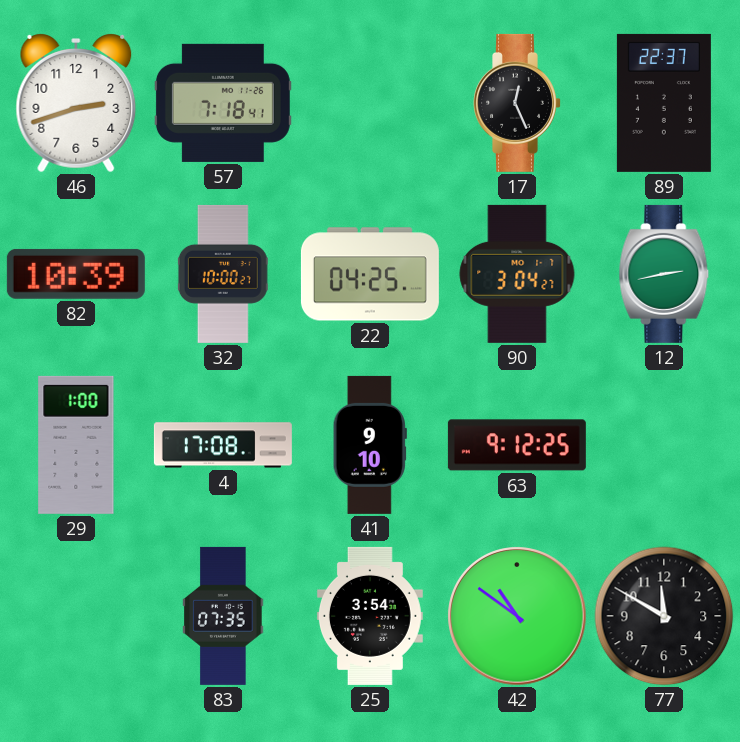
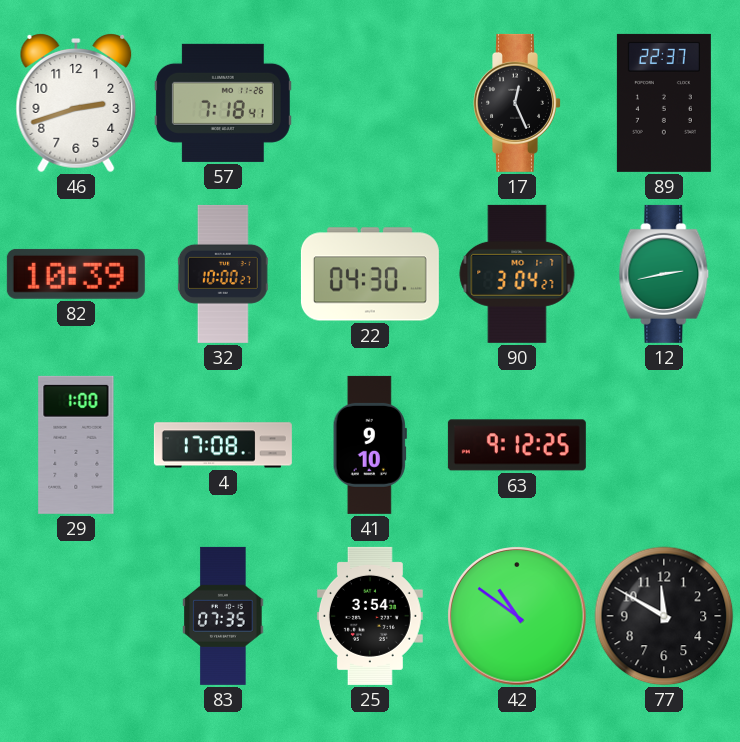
22: 04:25 -> 04:30 (370, 274)
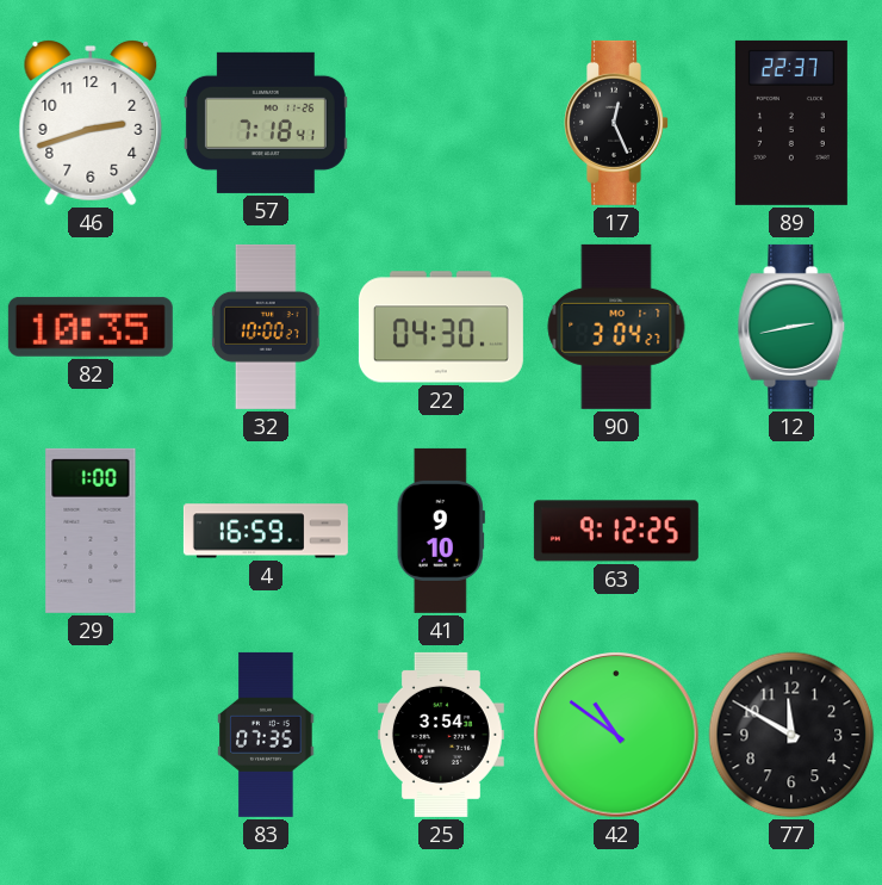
82: 10:39 -> 10:35 (91, 327)
4: 17:08 -> 16:59 (266, 531)
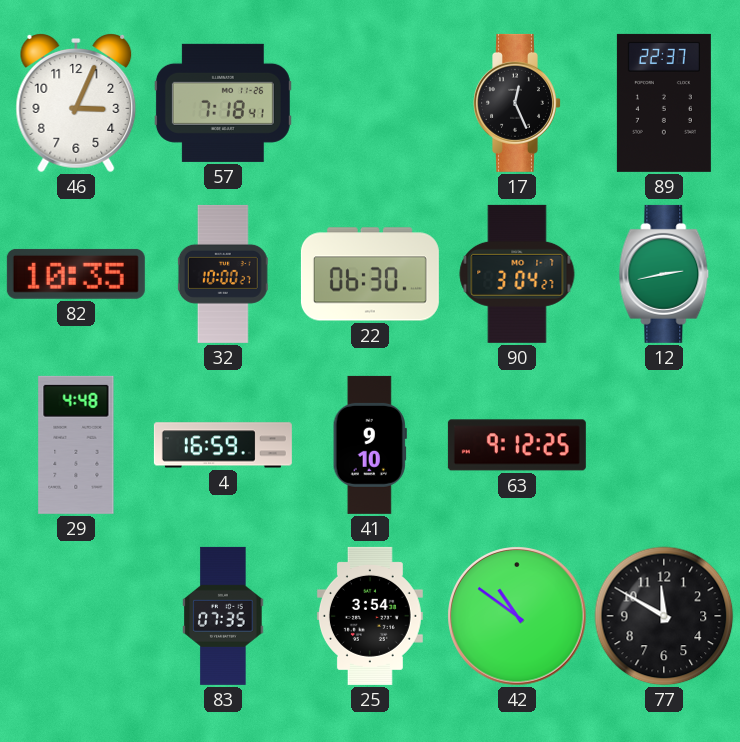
46: 2:42 -> 3:04 (76, 104)
22: 04:30 -> 06:30 (370, 274)
29: 1:00 -> 4:48 (76, 445)
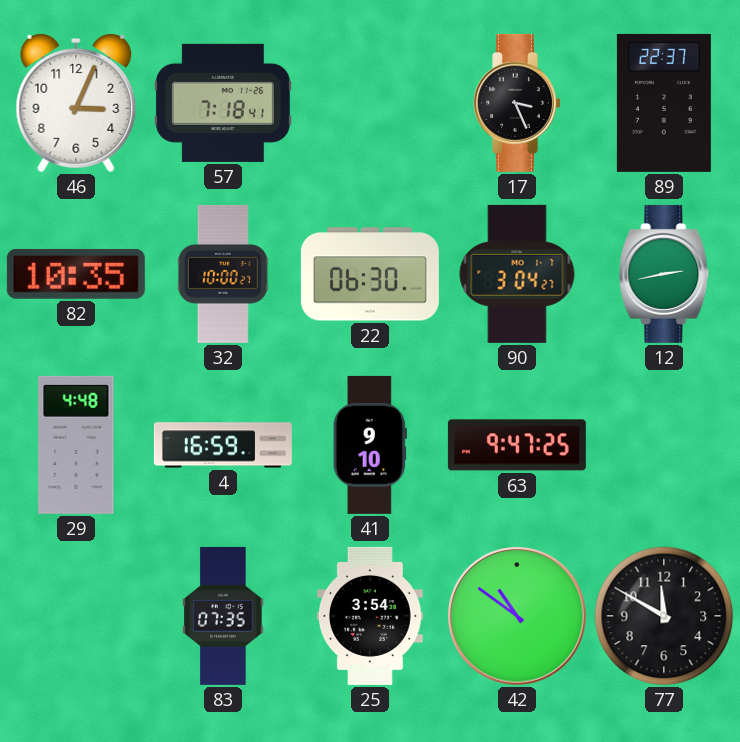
17: 12:26 -> 3:26 (518, 103)
63: 9:12 -> 9:47 (517, 445)
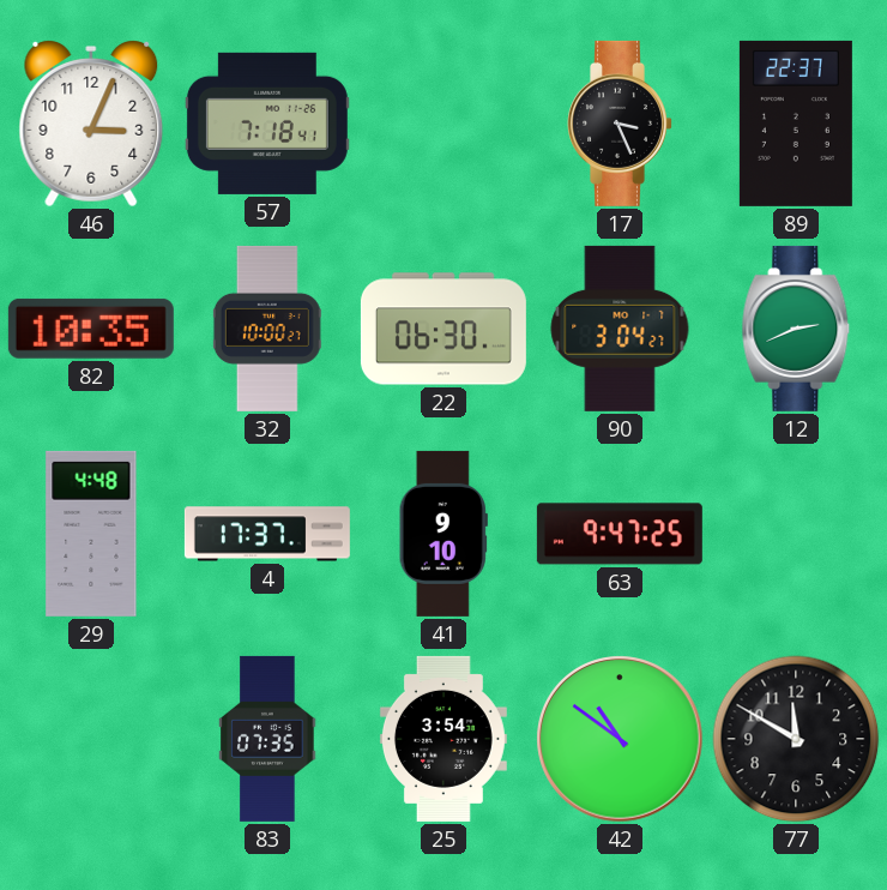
12: 2:43 -> 2:41 (796, 329)
4: 16:59 -> 17:37 (267, 534)
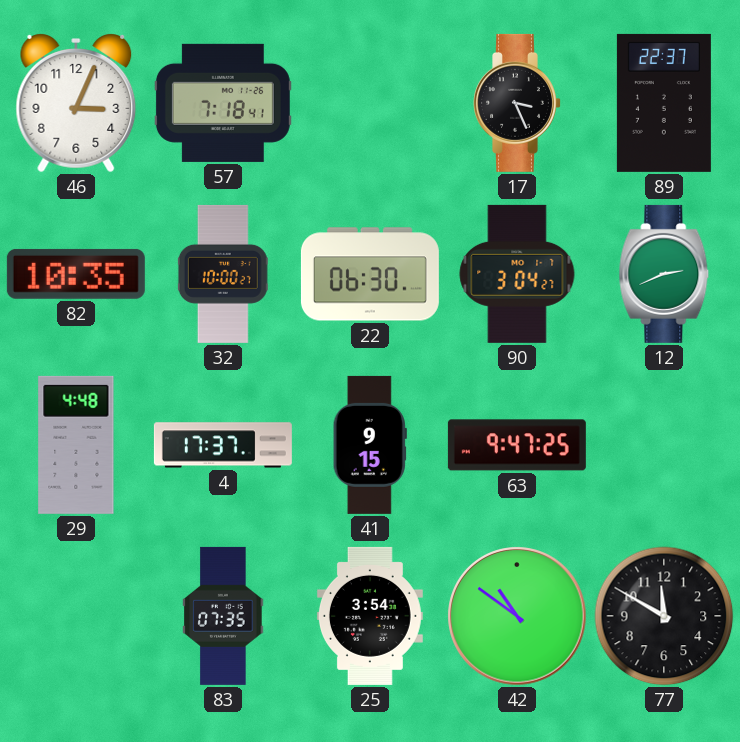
41: 9:10 -> 9:15 (370, 445)
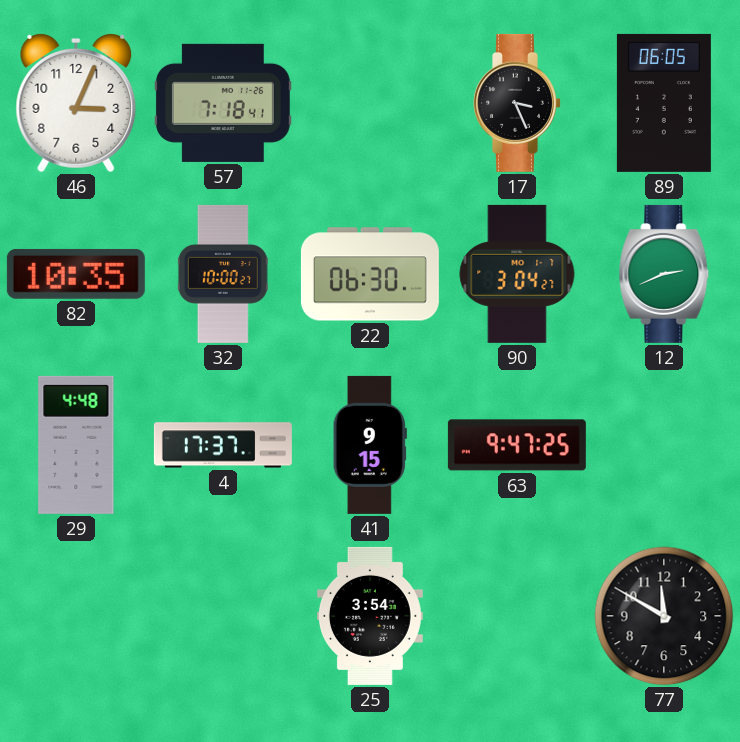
89: 22:37 -> 06:05 (664, 103)
83: 07:35 -> none (223, 616)
42: 10:51 -> none (517, 616)
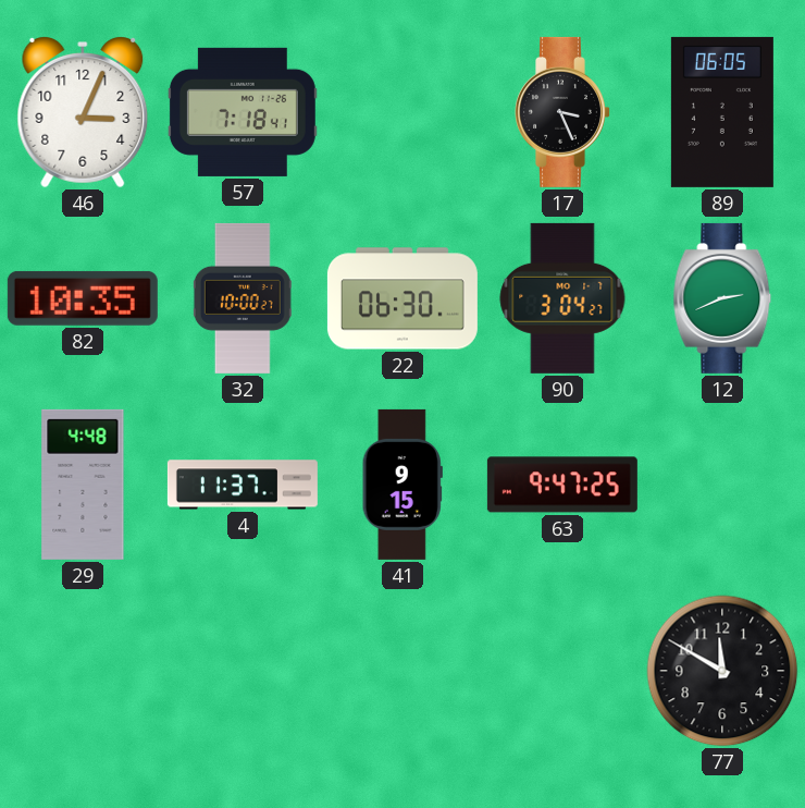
4: 17:37 -> 11:37 (243, 485)
25: 3:54 -> none (370, 616)
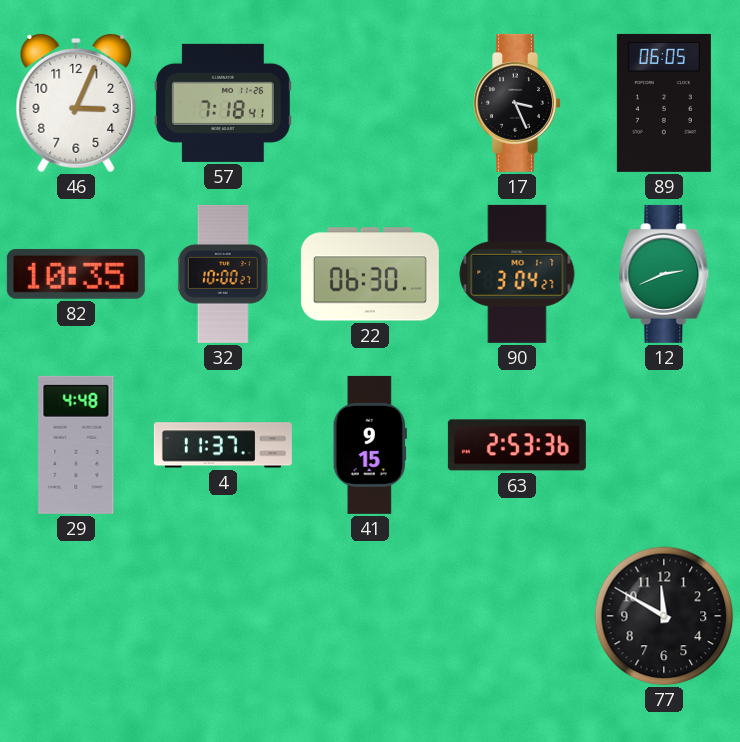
63: 9:47 -> 2:53 (517, 445)
